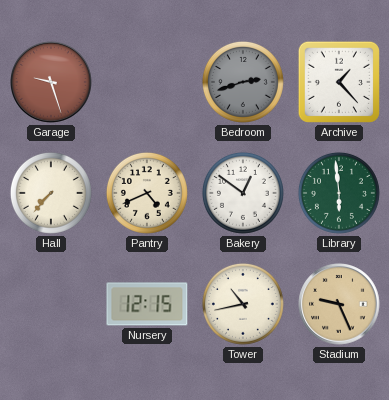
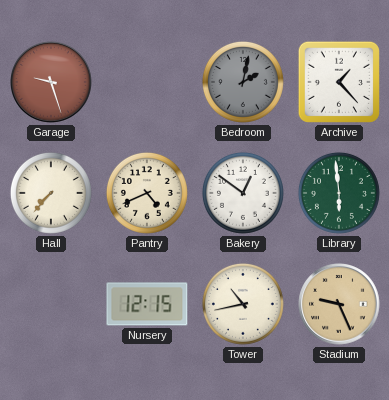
Bedroom: 2:42 -> 2:02 (243, 82)
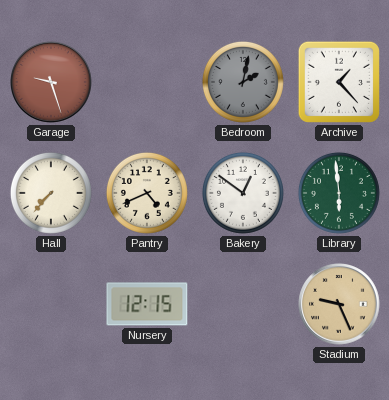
Tower: 10:43 -> none (243, 304)
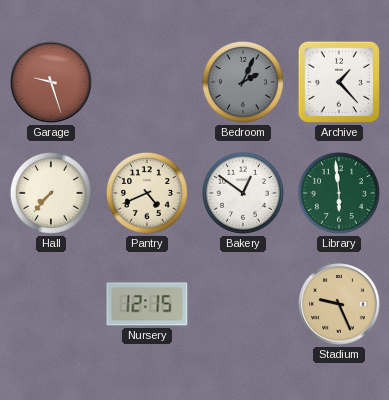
Bedroom: 2:02 -> 2:04 (243, 82)
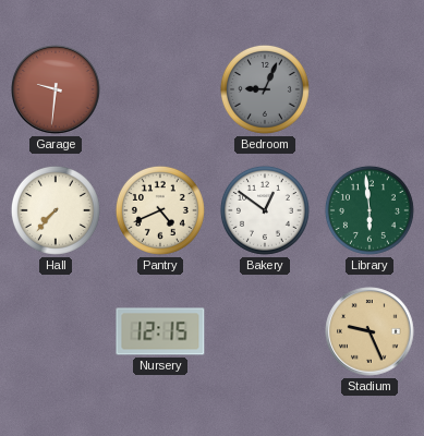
Garage: 9:27 -> 9:31 (56, 89)
Bedroom: 2:04 -> 9:04 (265, 89)
Archive: 1:23 -> none (339, 82)
